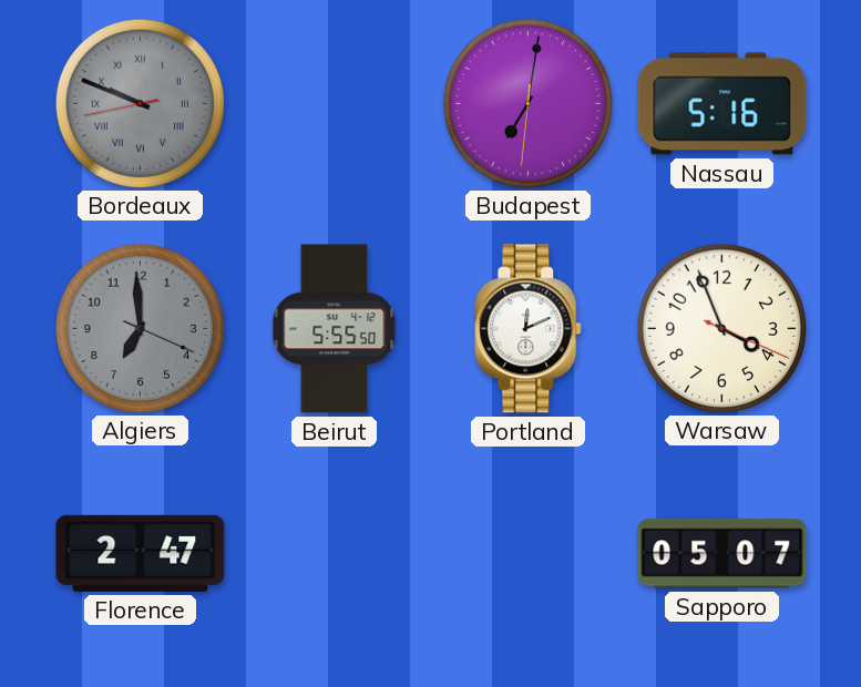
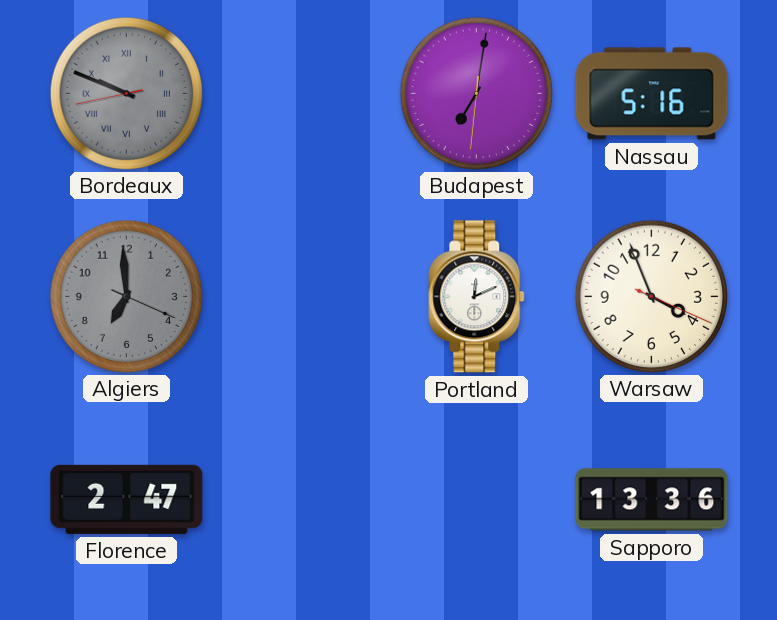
Beirut: 5:55 -> none (335, 329)
Sapporo: 05:07 -> 13:36 (652, 500)
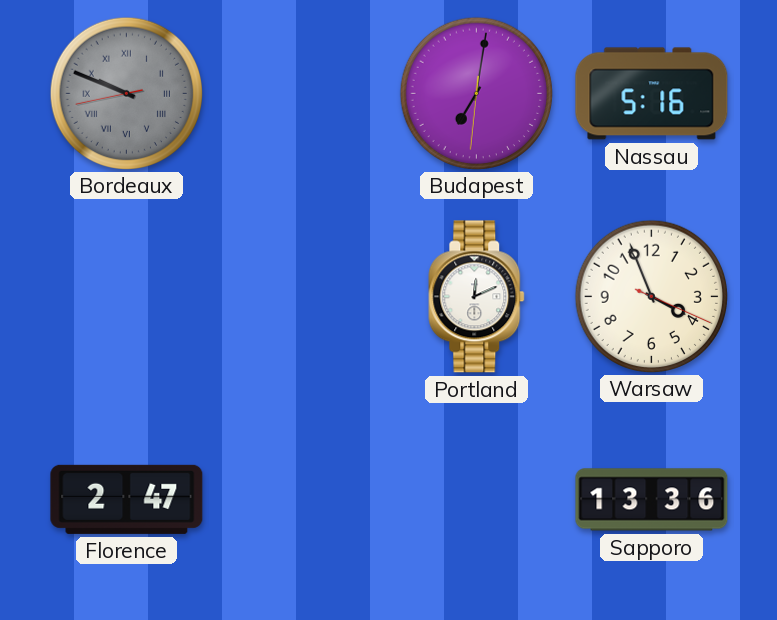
Algiers: 6:59 -> none (126, 296)
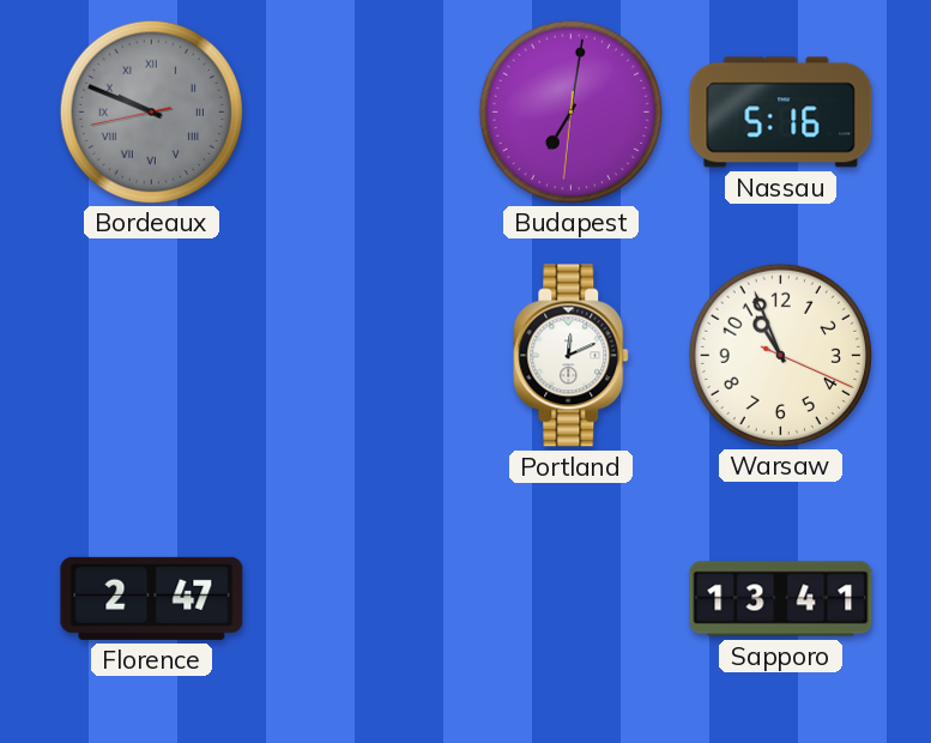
Warsaw: 3:56 -> 10:56 (780, 355)
Sapporo: 13:36 -> 13:41 (781, 599)
